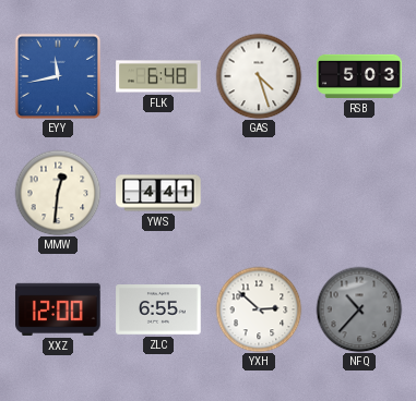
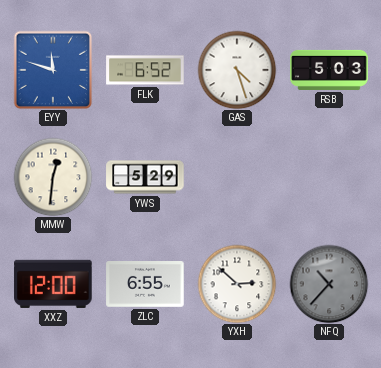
EYY: 11:43 -> 11:48 (53, 70)
FLK: 6:48 -> 6:52 (145, 70)
YWS: 4:41 -> 5:29 (145, 177)
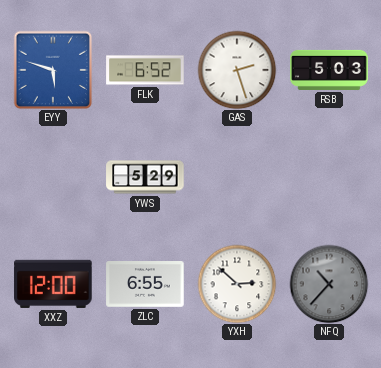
EYY: 11:48 -> 5:48 (53, 70)
GAS: 4:27 -> 2:27 (237, 70)
MMW: 12:31 -> none (53, 177)
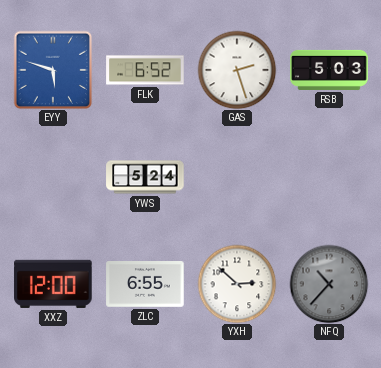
YWS: 5:29 -> 5:24 (145, 177)
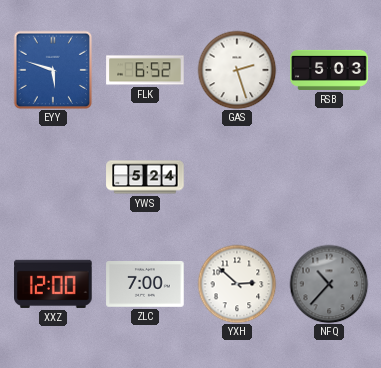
ZLC: 6:55 -> 7:00 (145, 284)
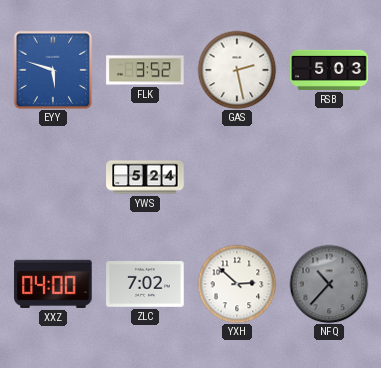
FLK: 6:52 -> 3:52 (145, 70)
GAS: 2:27 -> 2:28 (237, 70)
XXZ: 12:00 -> 04:00 (53, 284)
ZLC: 7:00 -> 7:02 (145, 284)
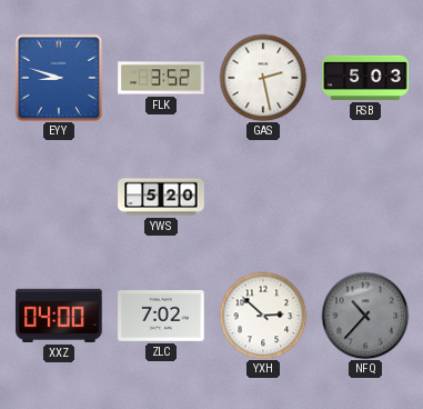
EYY: 5:48 -> 8:48 (59, 78)
YWS: 5:24 -> 5:20 (161, 197)
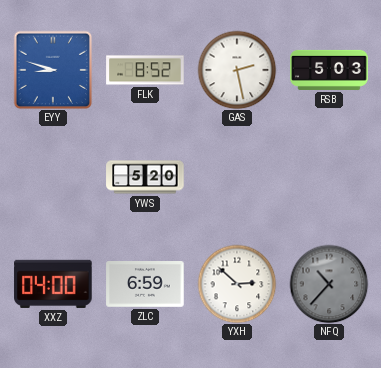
FLK: 3:52 -> 8:52 (145, 70)
ZLC: 7:02 -> 6:59 (145, 284)
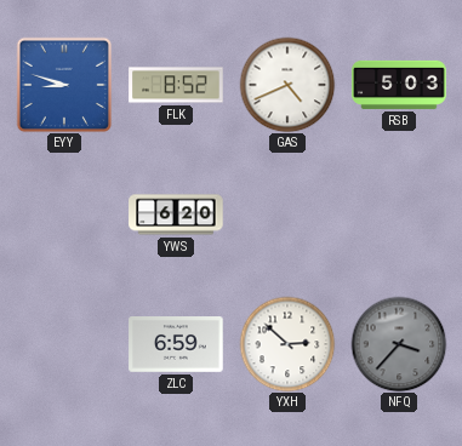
GAS: 2:28 -> 4:41 (287, 85)
YWS: 5:20 -> 6:20 (176, 215)
XXZ: 04:00 -> none (53, 284)
NFQ: 10:37 -> 3:37 (399, 344)
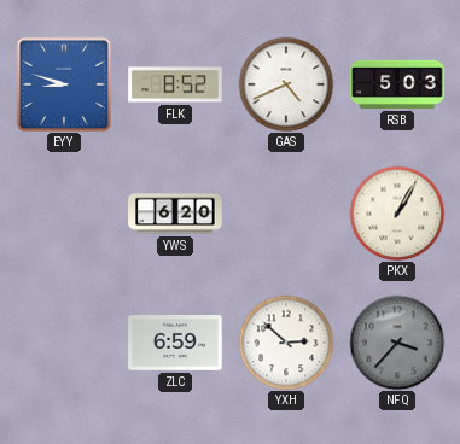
PKX: none -> 1:05 (397, 214)
